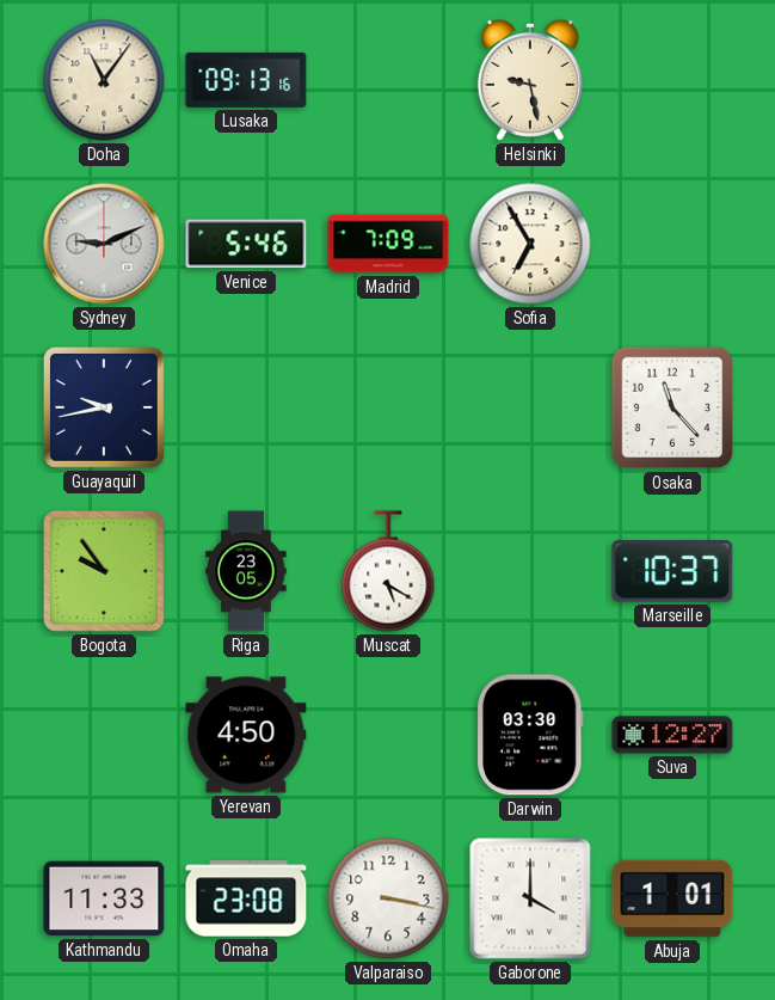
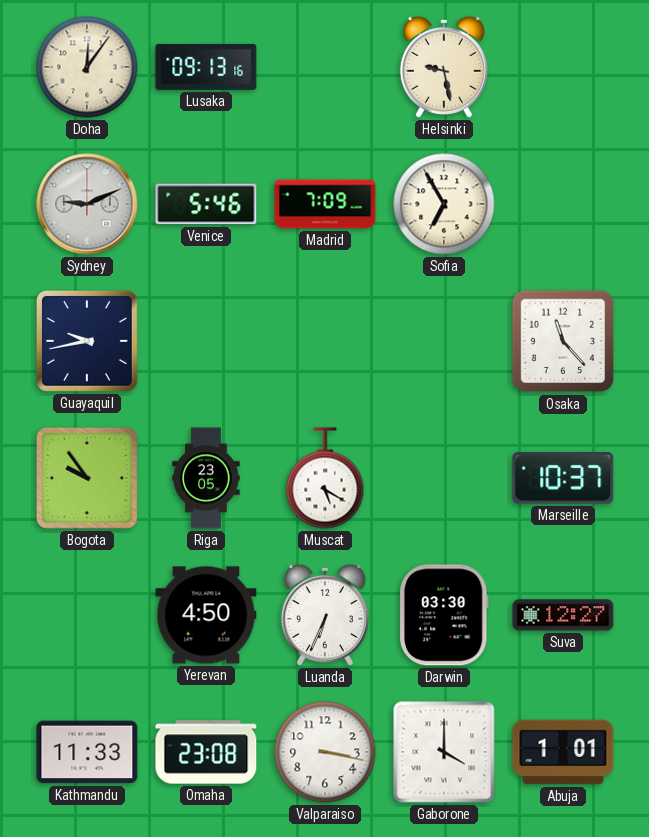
Doha: 11:06 -> 12:06 (87, 67)
Luanda: none -> 6:34 (325, 615)
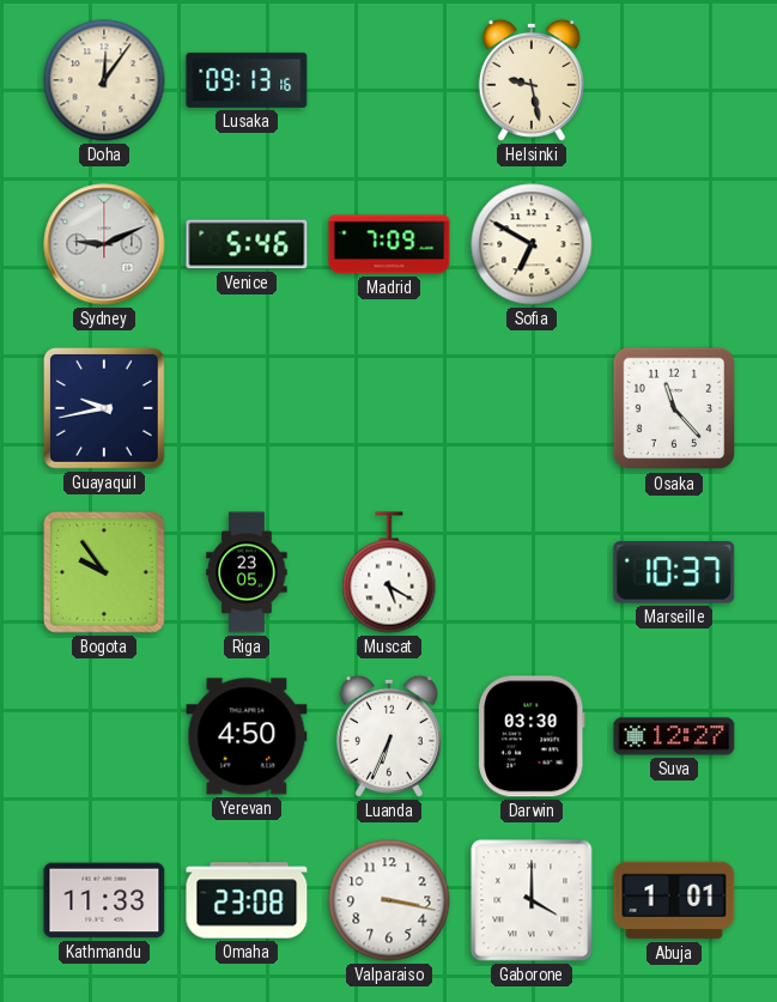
Sofia: 6:55 -> 6:50 (532, 244)
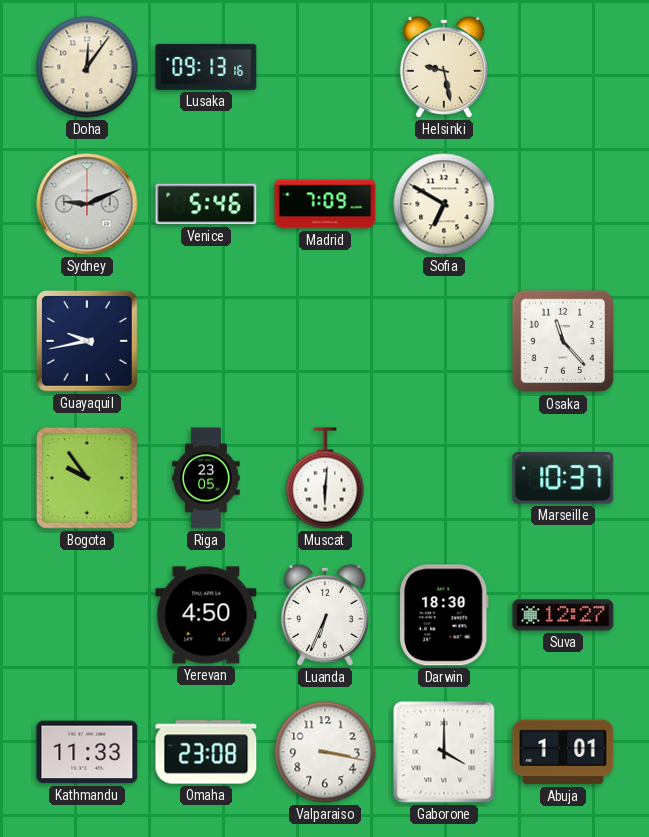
Muscat: 5:20 -> 6:01 (325, 478)
Darwin: 03:30 -> 18:30 (444, 615)
